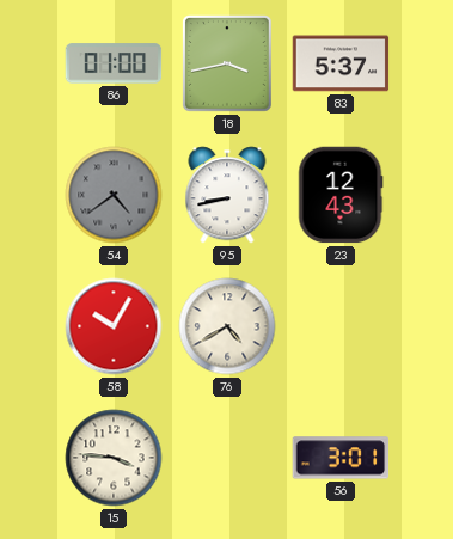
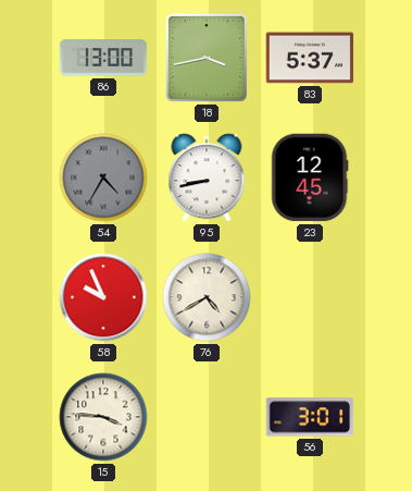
86: 01:00 -> 13:00 (103, 58)
54: 4:39 -> 4:35 (103, 177)
23: 12:43 -> 12:45 (310, 177)
58: 10:05 -> 9:56 (103, 297)
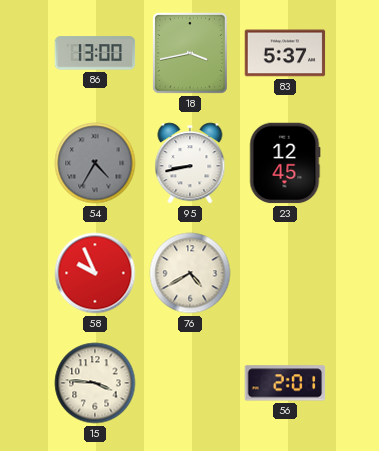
56: 3:01 -> 2:01 (285, 383)
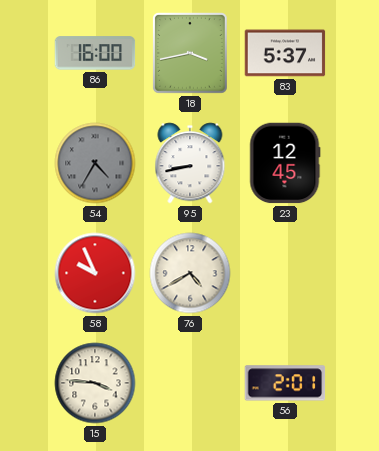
86: 13:00 -> 16:00 (95, 53)
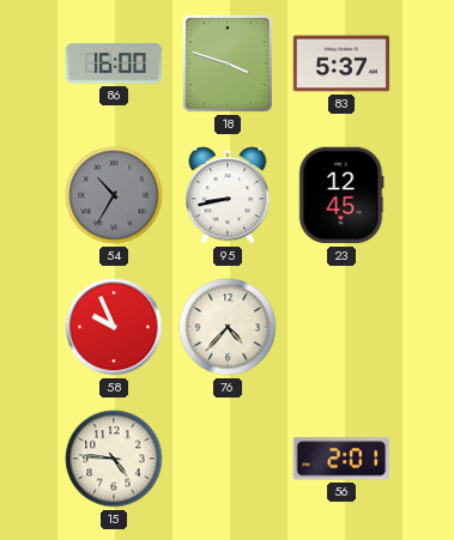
18: 3:43 -> 3:48 (228, 65)
54: 4:35 -> 10:35 (114, 195)
76: 4:40 -> 4:37 (228, 327)
15: 3:46 -> 4:46 (114, 459)
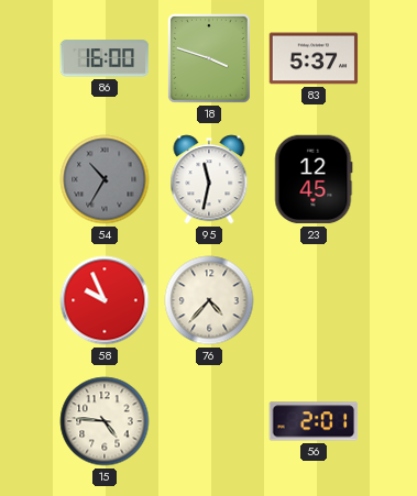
95: 8:43 -> 11:32 (209, 179)
